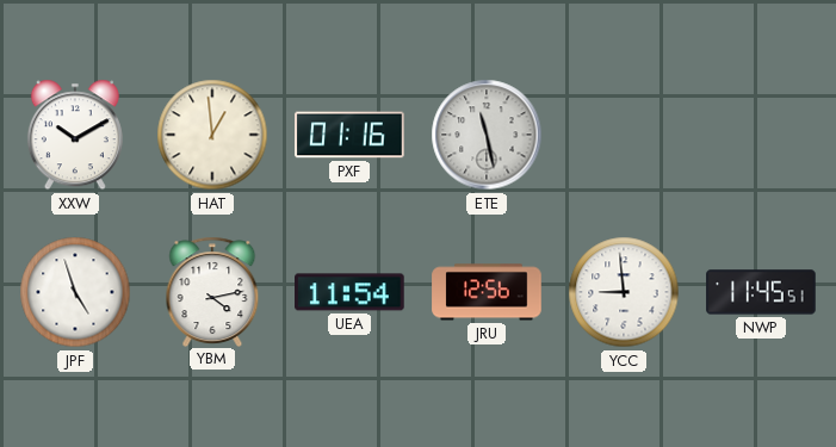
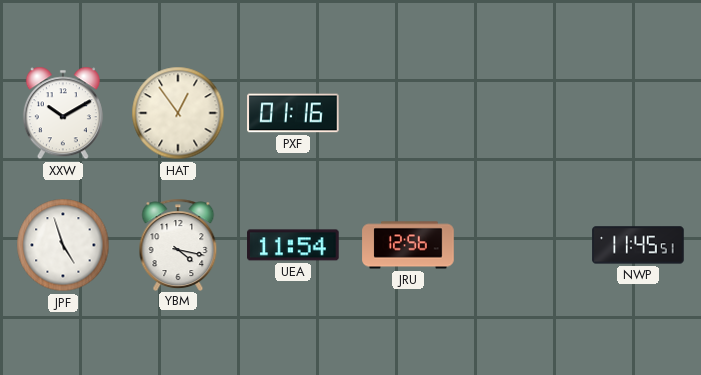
HAT: 12:59 -> 12:54 (178, 113)
ETE: 11:28 -> none (487, 135)
YBM: 4:13 -> 4:17 (178, 244)
YCC: 8:59 -> none (624, 292)
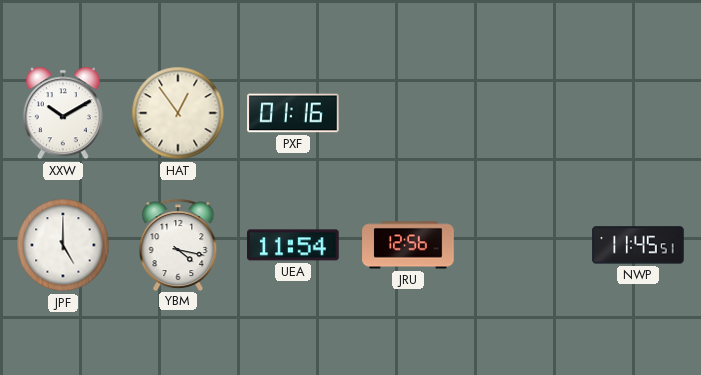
JPF: 4:57 -> 5:00 (63, 245)
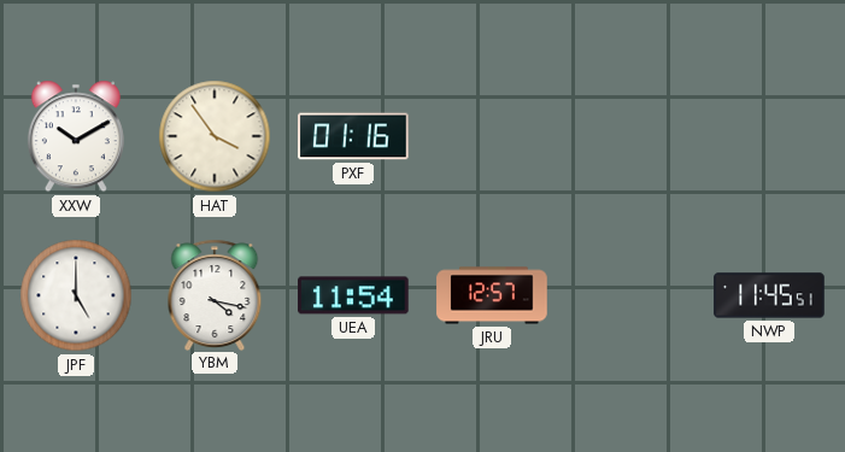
HAT: 12:54 -> 3:54 (215, 136)
JRU: 12:56 -> 12:57 (492, 295)
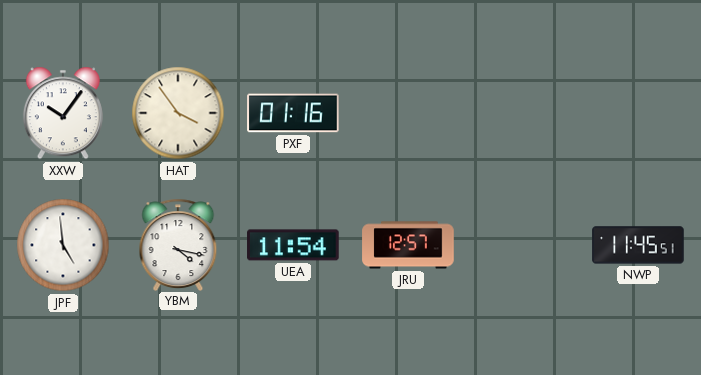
XXW: 10:10 -> 10:06 (63, 113)
JPF: 5:00 -> 4:59 (63, 245)
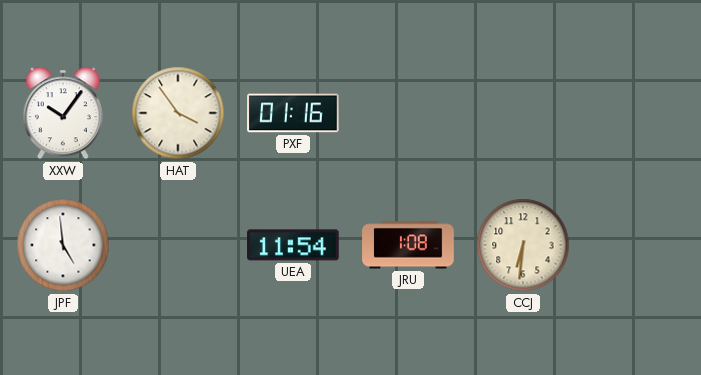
YBM: 4:17 -> none (178, 244)
JRU: 12:57 -> 1:08 (408, 245)
CCJ: none -> 6:31 (523, 245)
NWP: 11:45 -> none (638, 245)
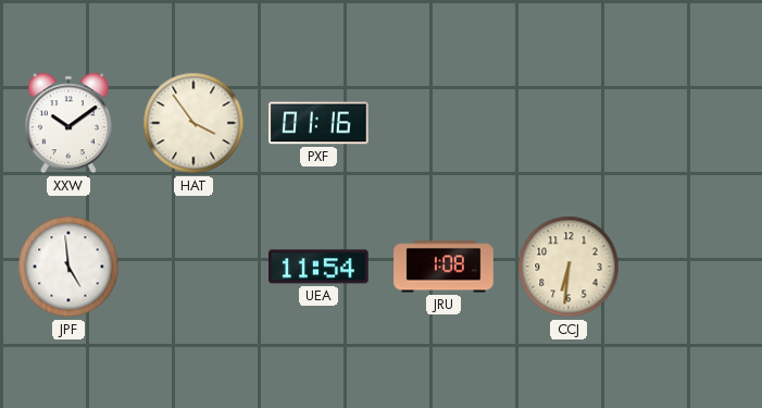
XXW: 10:06 -> 10:09 (68, 123)
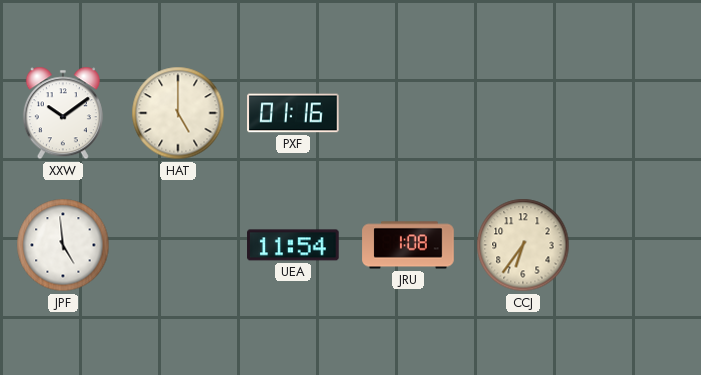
HAT: 3:54 -> 5:00 (178, 113)
CCJ: 6:31 -> 6:36 (523, 245)
